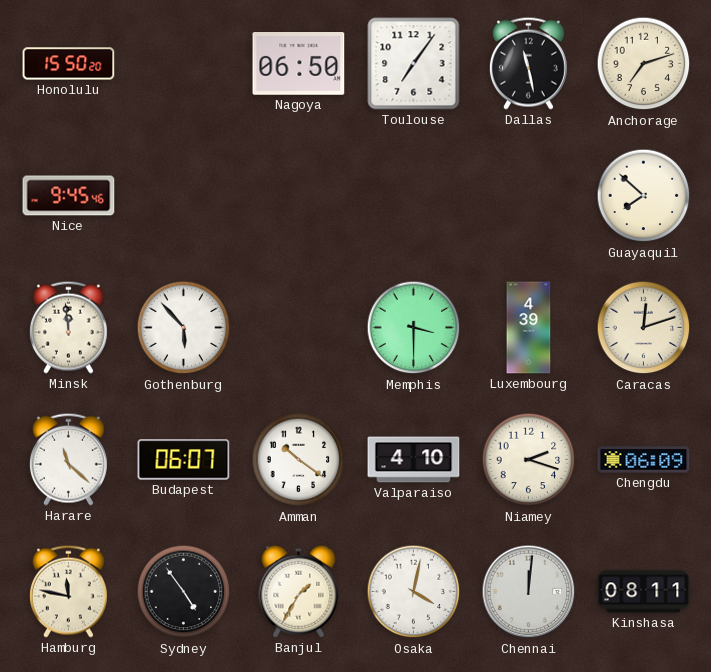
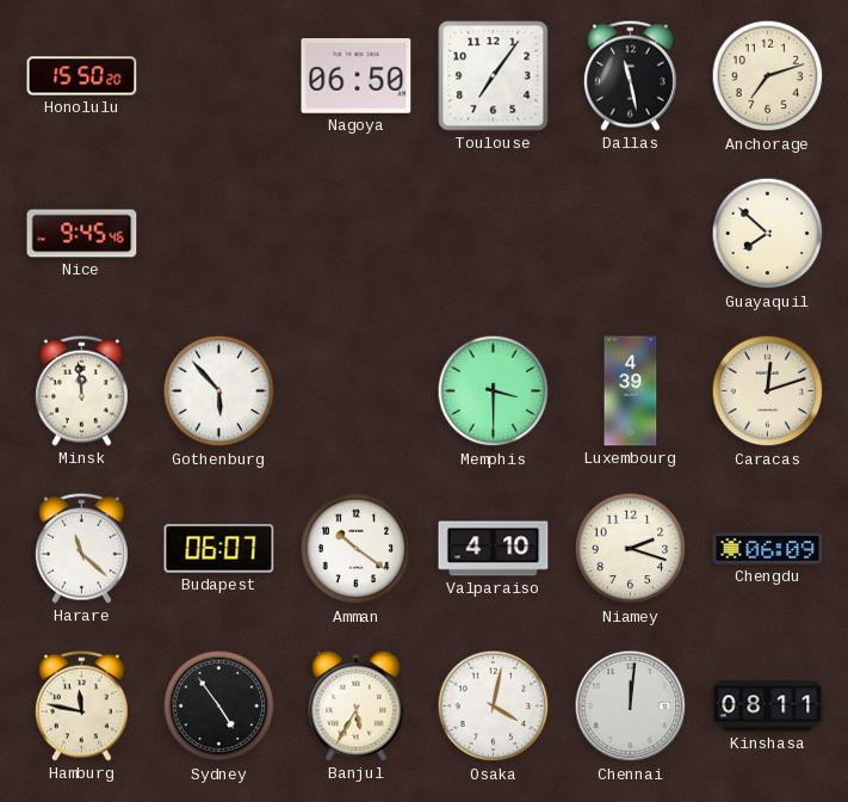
Banjul: 1:35 -> 5:35 (357, 705)
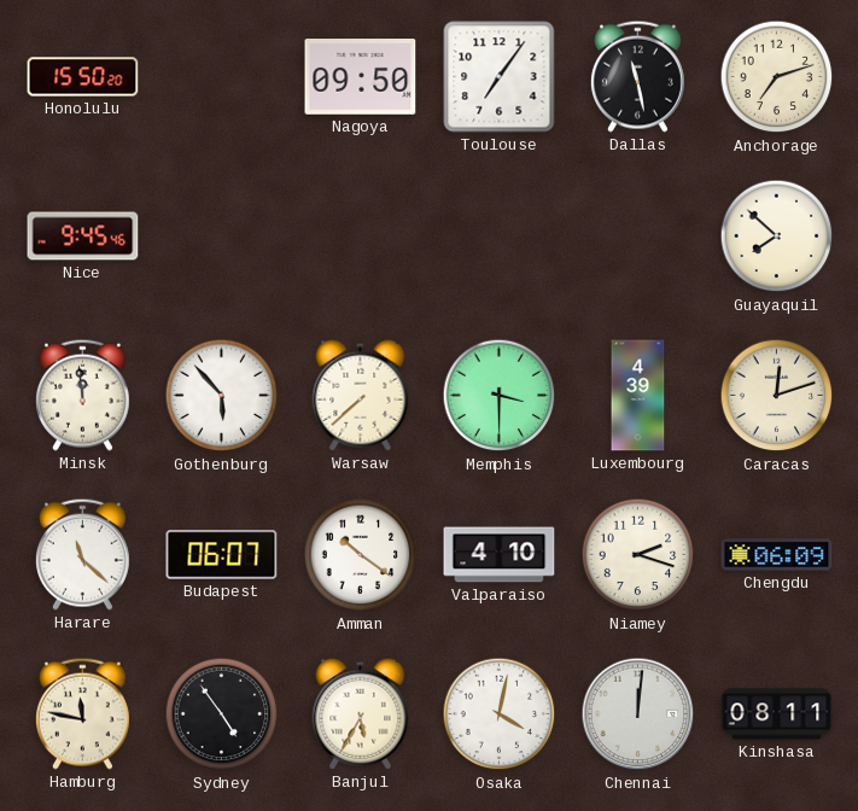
Nagoya: 06:50 -> 09:50 (361, 77)
Warsaw: none -> 7:38 (361, 395)
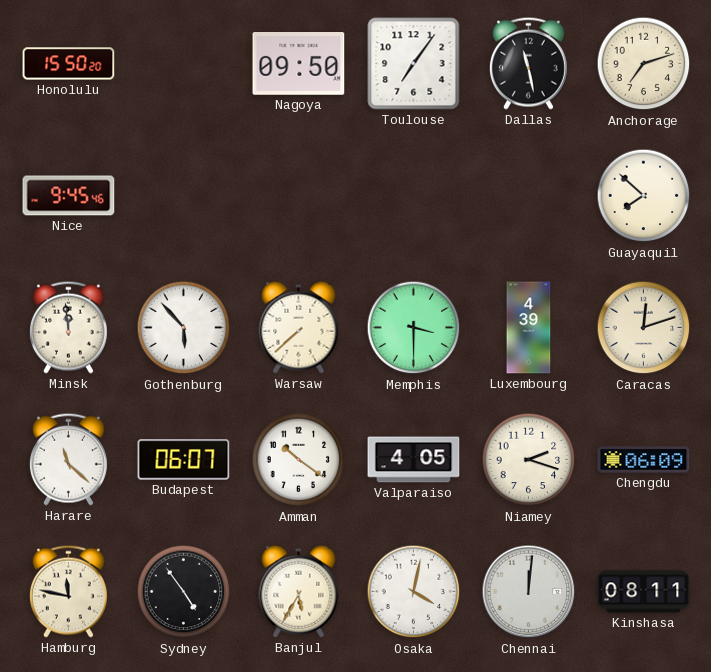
Valparaiso: 4:10 -> 4:05 (414, 460)
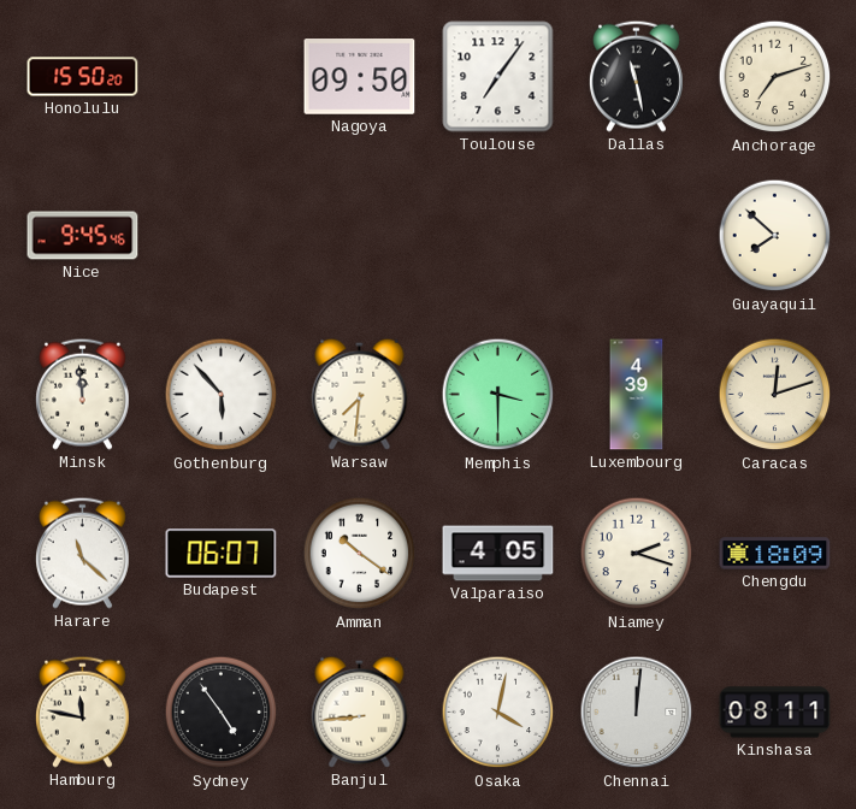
Warsaw: 7:38 -> 7:31 (360, 394)
Chengdu: 06:09 -> 18:09 (775, 554)
Banjul: 5:35 -> 8:44 (360, 711)
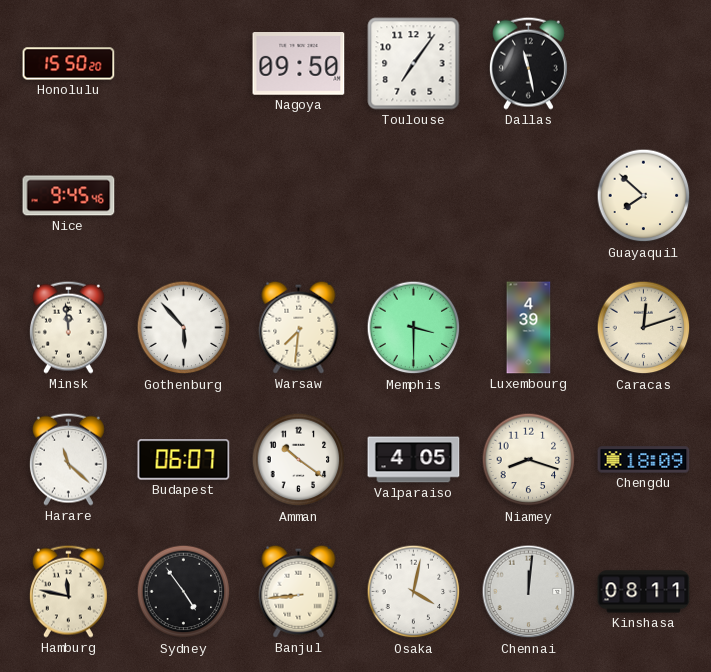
Anchorage: 7:12 -> none (775, 77)
Niamey: 2:18 -> 8:18 (529, 460)
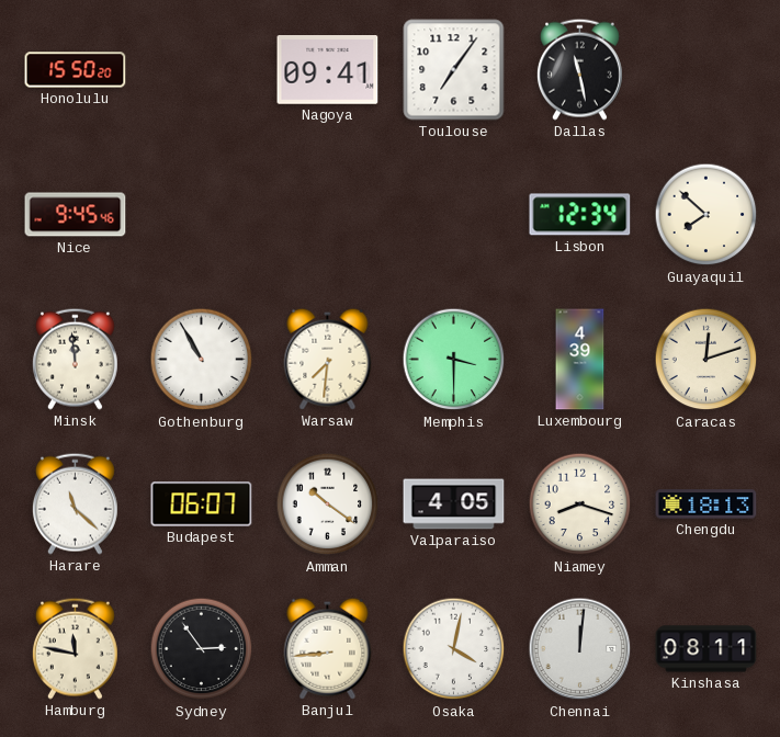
Nagoya: 09:50 -> 09:41 (328, 70)
Lisbon: none -> 12:34 (580, 215)
Gothenburg: 5:53 -> 10:55 (202, 360)
Chengdu: 18:09 -> 18:13 (706, 504)
Sydney: 4:54 -> 2:54 (202, 649)
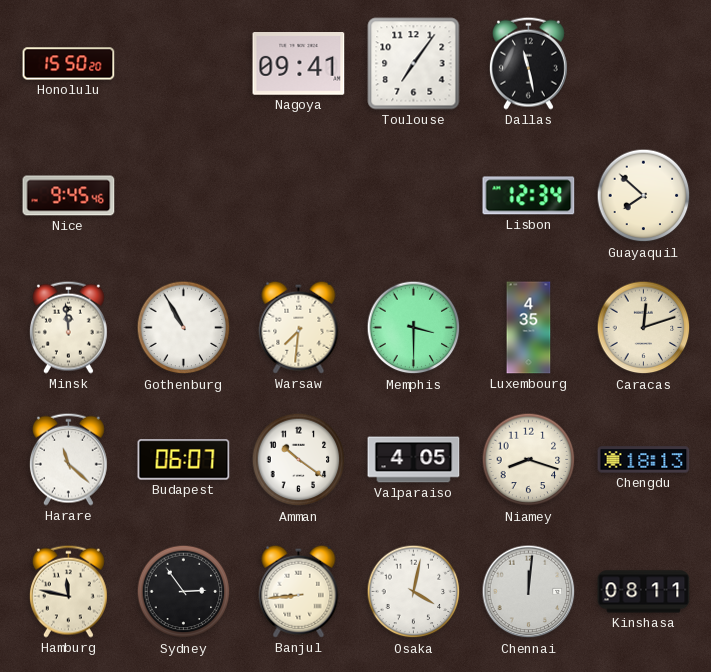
Luxembourg: 4:39 -> 4:35 (529, 328)
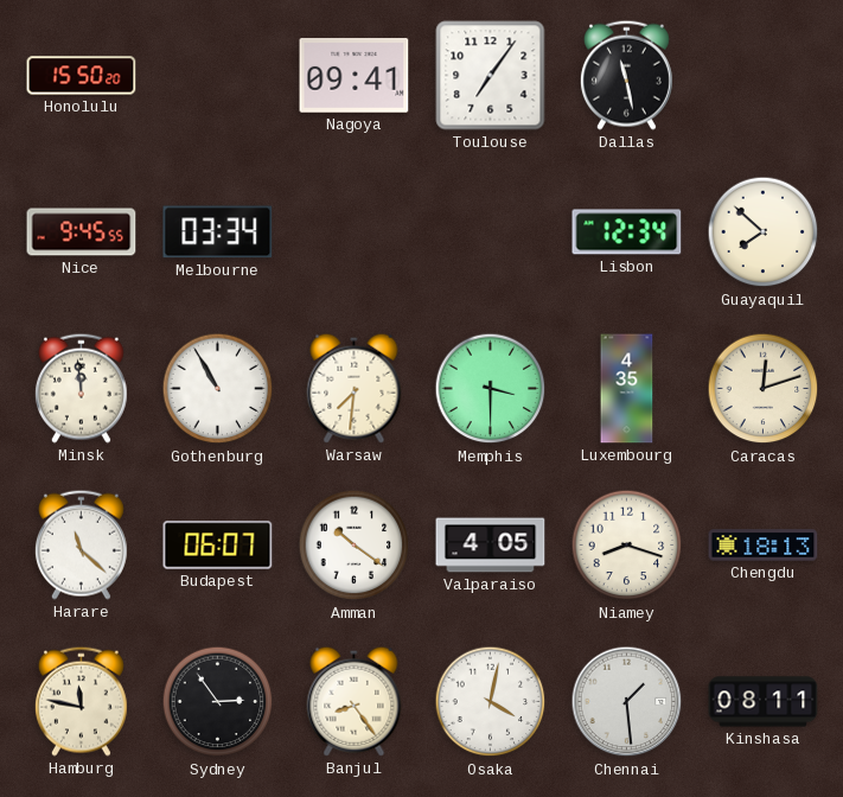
Nice: 9:45:46 -> 9:45:55 (82, 232)
Melbourne: none -> 03:34 (218, 232)
Banjul: 8:44 -> 8:24 (355, 701)
Chennai: 12:01 -> 1:29 (627, 702)
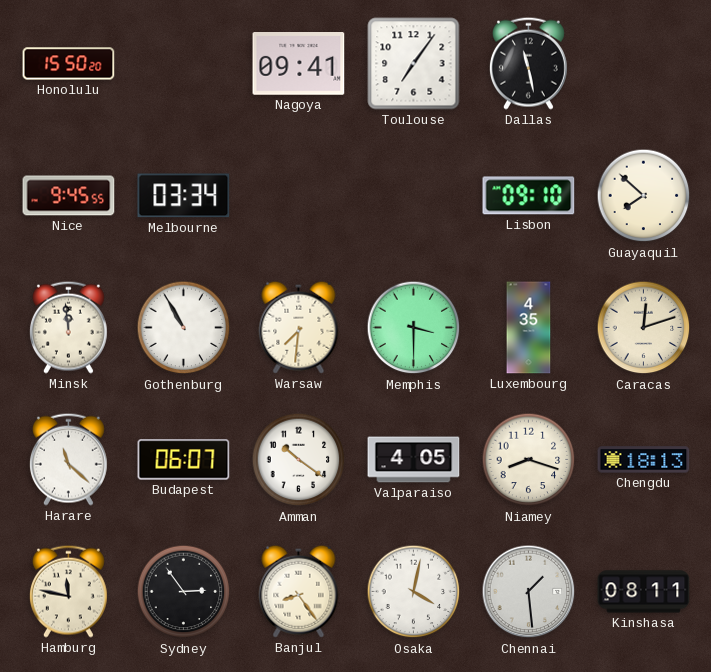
Lisbon: 12:34 -> 09:10 (529, 196)
